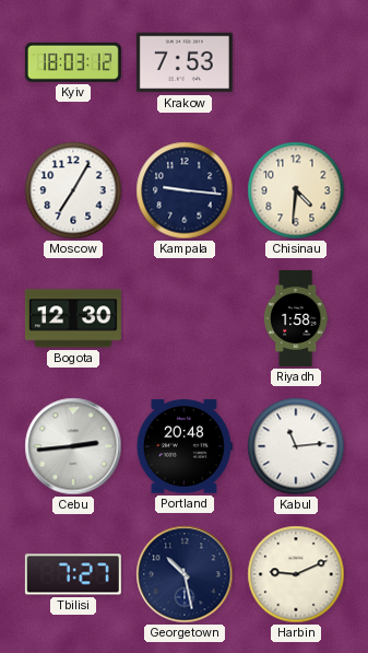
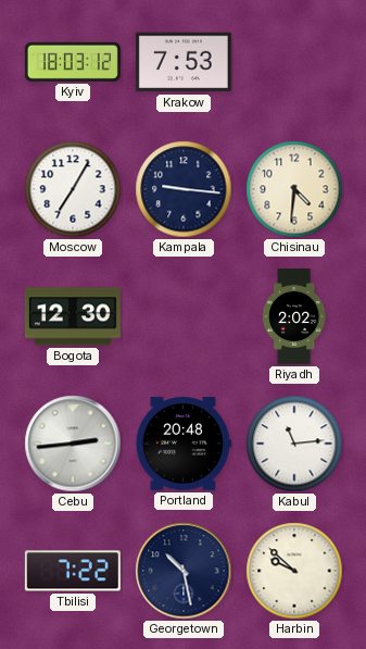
Riyadh: 1:58 -> 2:02 (294, 316)
Tbilisi: 7:27 -> 7:22 (73, 571)
Harbin: 9:11 -> 9:52 (294, 571)
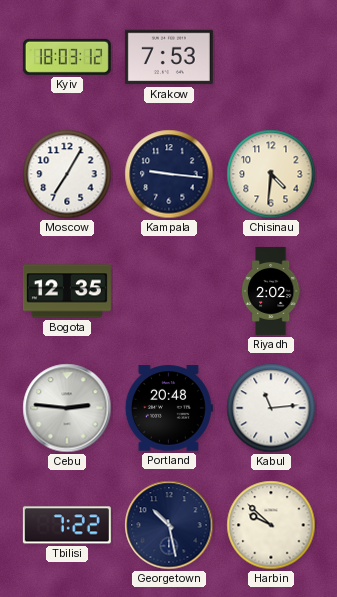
Bogota: 12:30 -> 12:35 (67, 291)
Cebu: 2:44 -> 2:46 (67, 408)
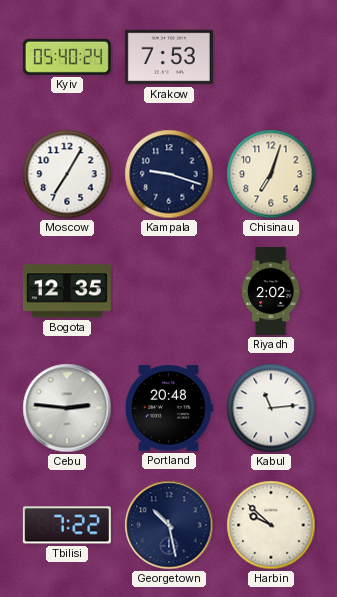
Kyiv: 18:03 -> 05:40 (67, 57)
Kampala: 9:16 -> 9:18 (169, 174)
Chisinau: 4:31 -> 7:03 (271, 174)
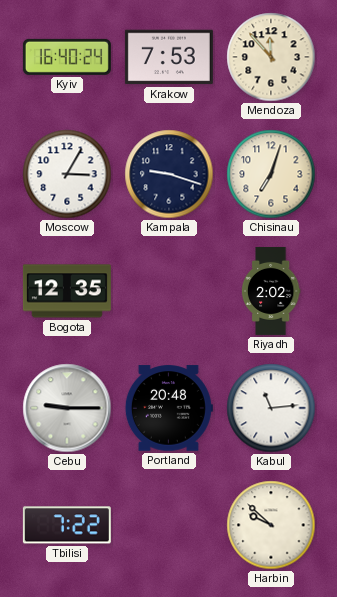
Kyiv: 05:40 -> 16:40 (67, 57)
Mendoza: none -> 11:53 (271, 57)
Moscow: 7:05 -> 3:05 (67, 174)
Cebu: 2:46 -> 9:15 (67, 408)
Georgetown: 10:28 -> none (169, 525)
